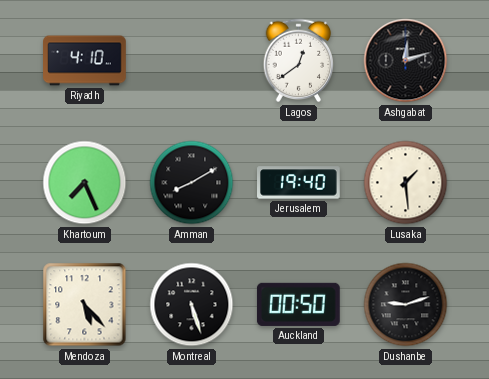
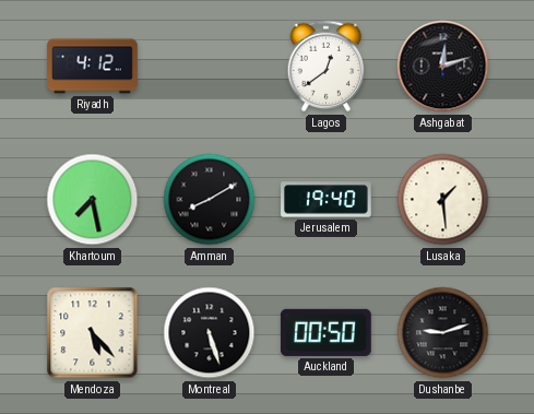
Riyadh: 4:10 -> 4:12 (93, 67)
Khartoum: 7:26 -> 7:28 (93, 200)
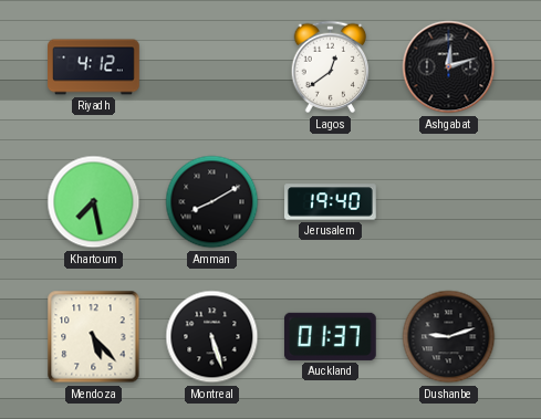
Lusaka: 1:29 -> none (443, 200)
Auckland: 00:50 -> 01:37 (330, 336)
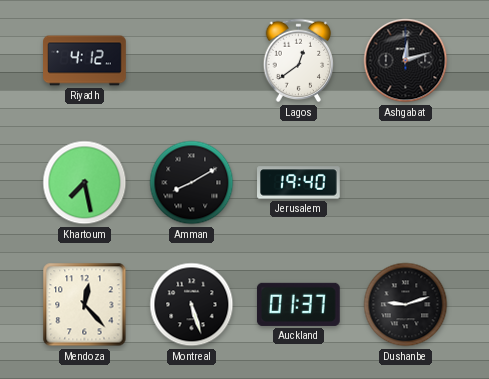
Mendoza: 5:23 -> 12:23 (85, 305)
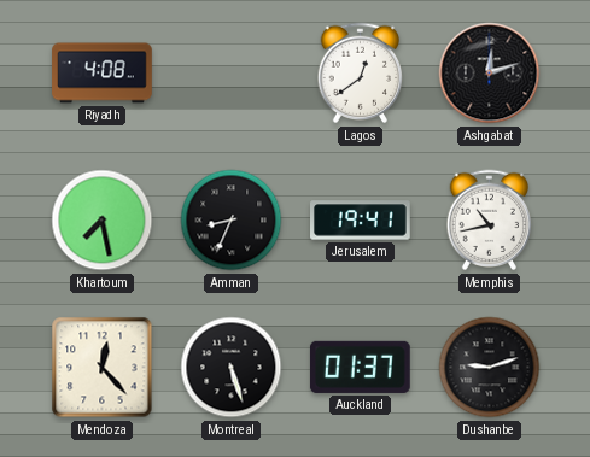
Riyadh: 4:12 -> 4:08 (103, 74)
Amman: 8:10 -> 8:34 (232, 221)
Jerusalem: 19:40 -> 19:41 (361, 221)
Memphis: none -> 10:43 (490, 221)
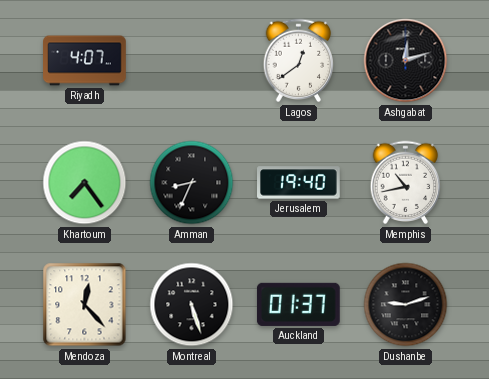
Riyadh: 4:08 -> 4:07 (85, 61)
Khartoum: 7:28 -> 7:24 (85, 183)
Jerusalem: 19:41 -> 19:40 (299, 183)
